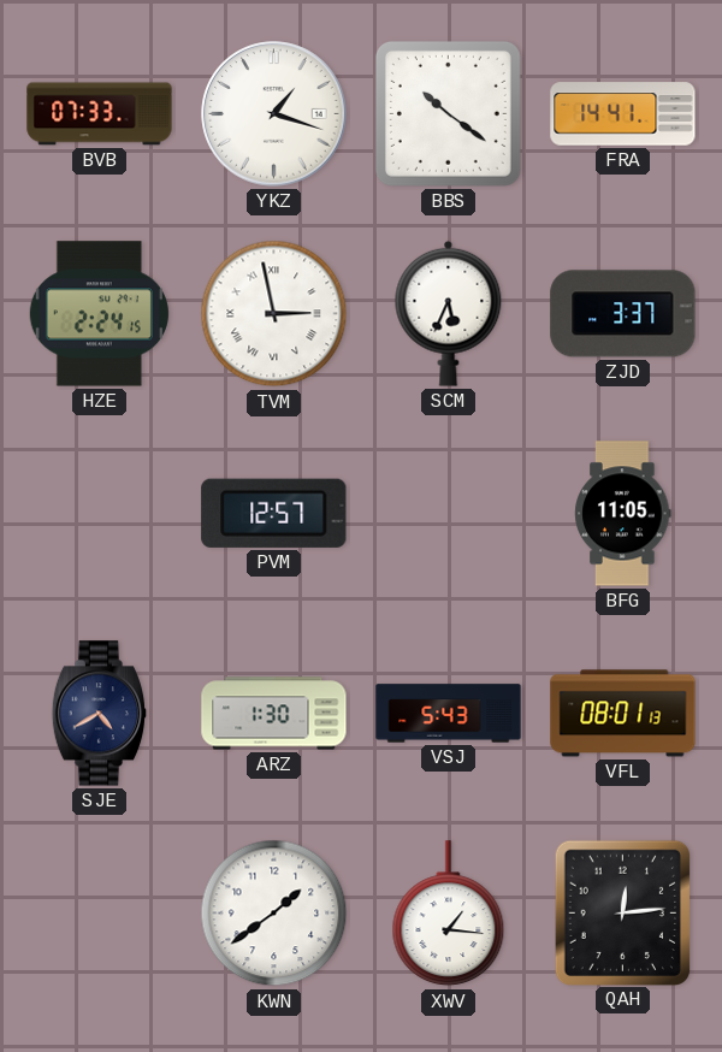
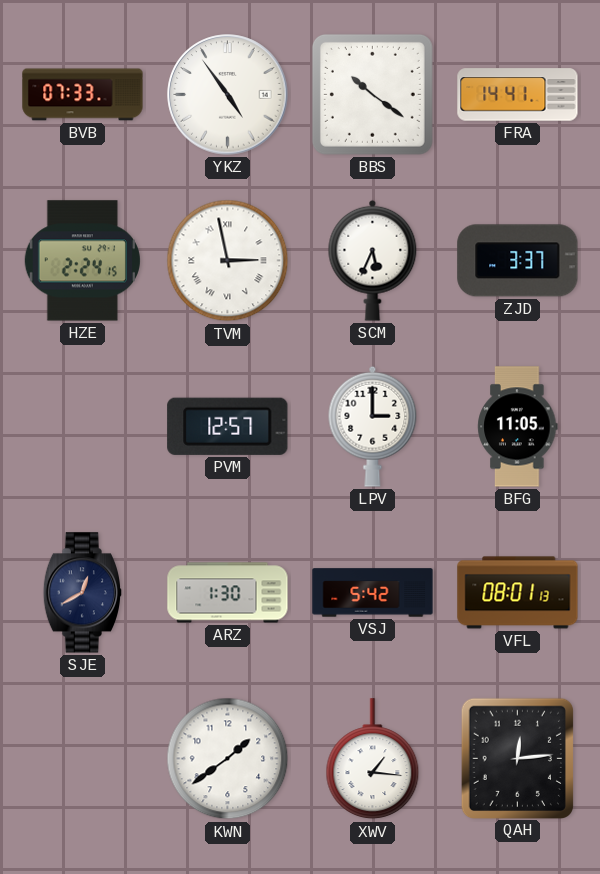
YKZ: 1:18 -> 4:54 (228, 95)
LPV: none -> 3:00 (373, 426)
SJE: 4:40 -> 12:40 (83, 593)
VSJ: 5:43 -> 5:42 (373, 593)
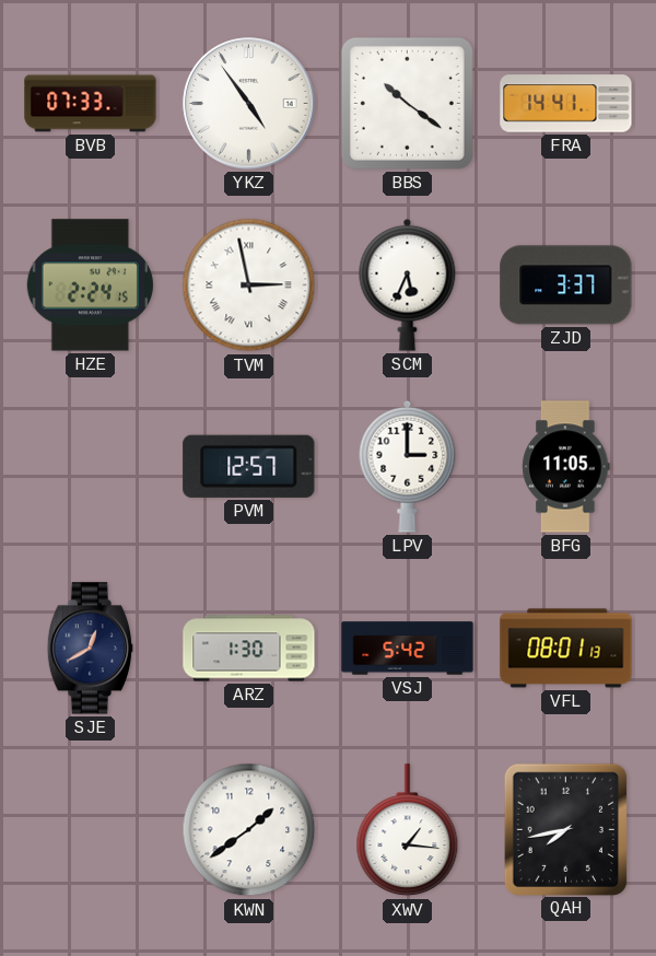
QAH: 12:14 -> 7:43 (565, 829)
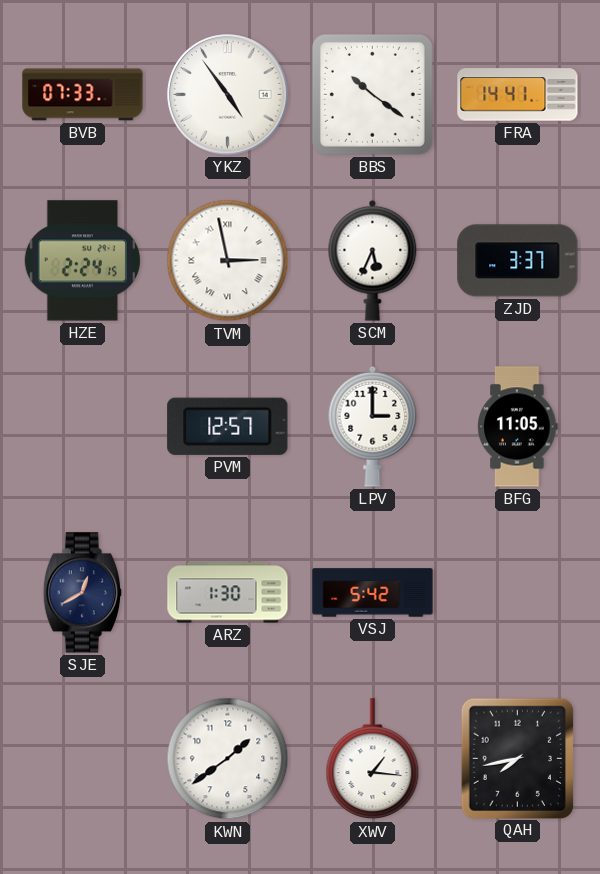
VFL: 08:01 -> none (566, 649)
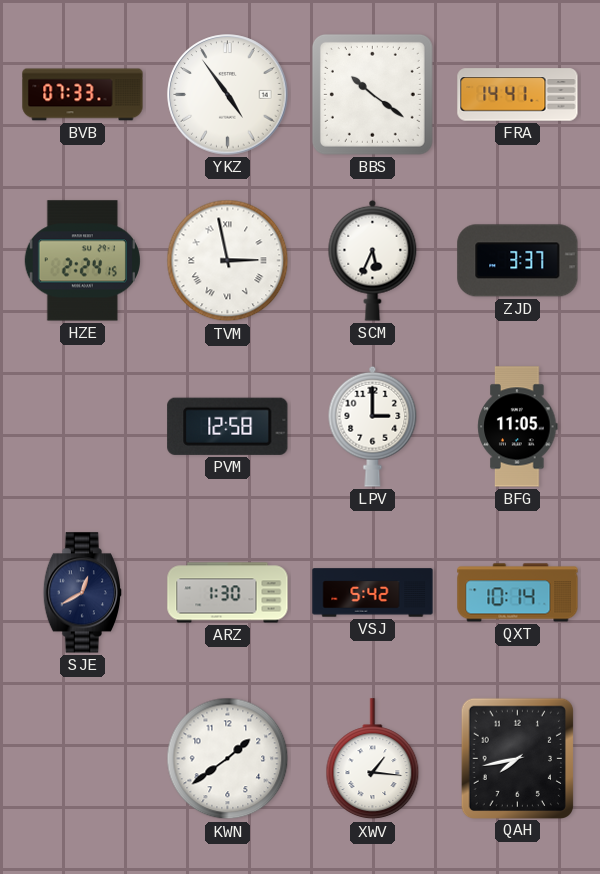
PVM: 12:57 -> 12:58 (228, 426)
QXT: none -> 10:14 (518, 593)
